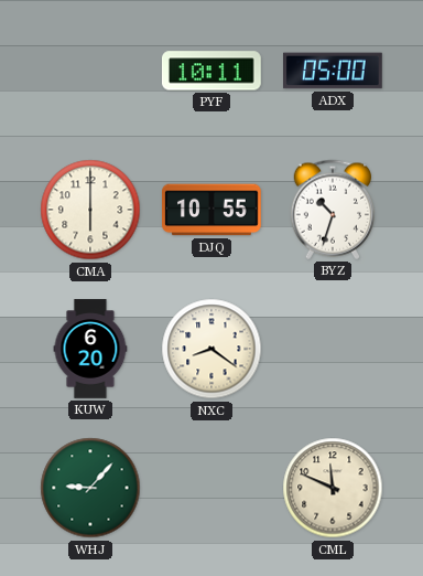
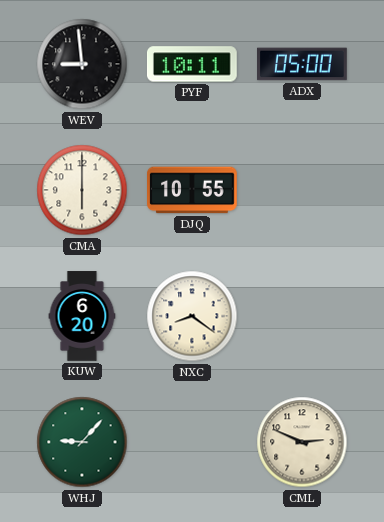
WEV: none -> 8:59 (82, 64)
BYZ: 10:33 -> none (332, 210)
CML: 11:49 -> 2:49 (302, 442)
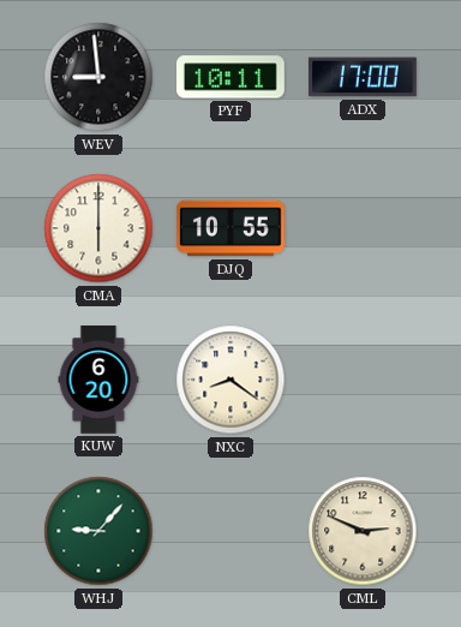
ADX: 05:00 -> 17:00 (364, 77)
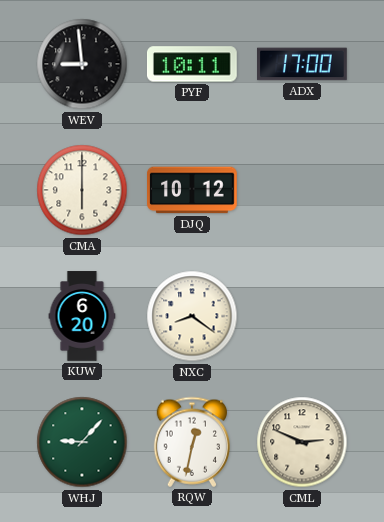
DJQ: 10:55 -> 10:12 (193, 190)
RQW: none -> 12:32 (191, 442)
